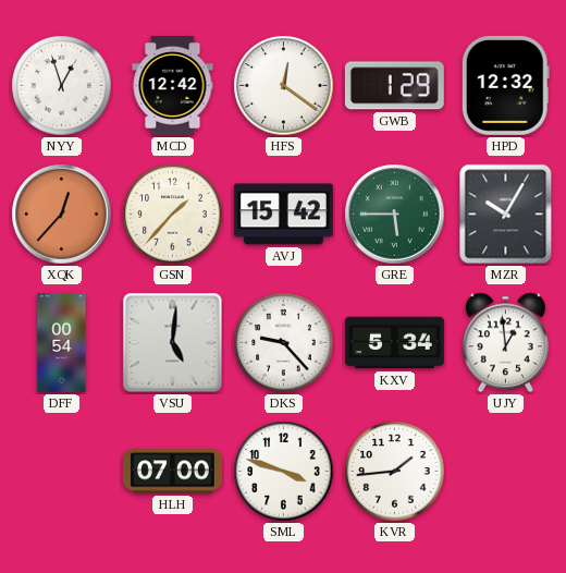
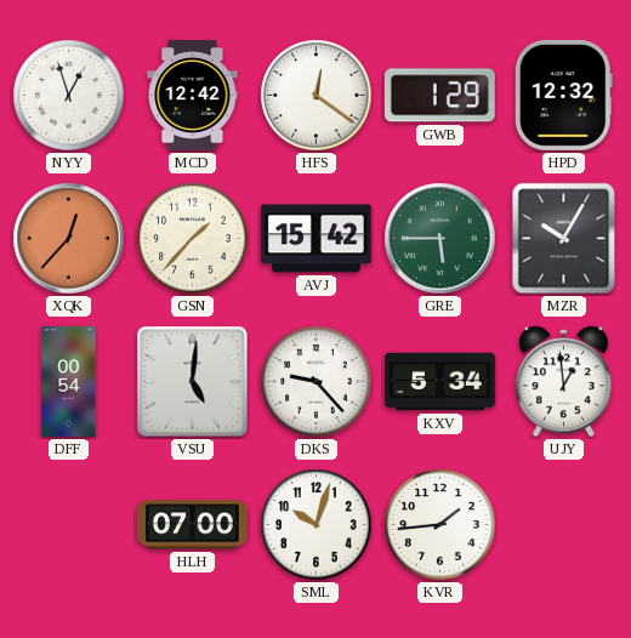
SML: 3:48 -> 10:03 (317, 525)
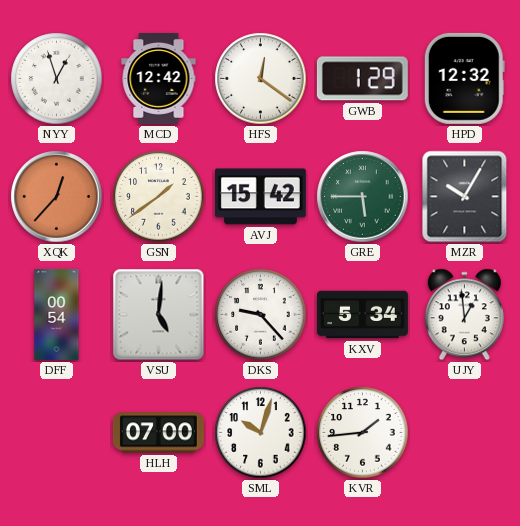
GSN: 1:37 -> 1:39 (159, 197)
